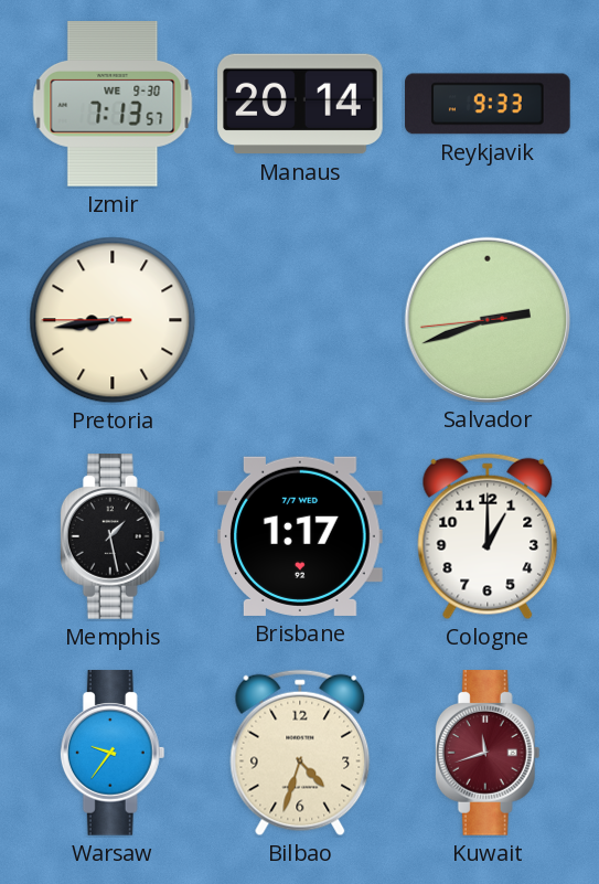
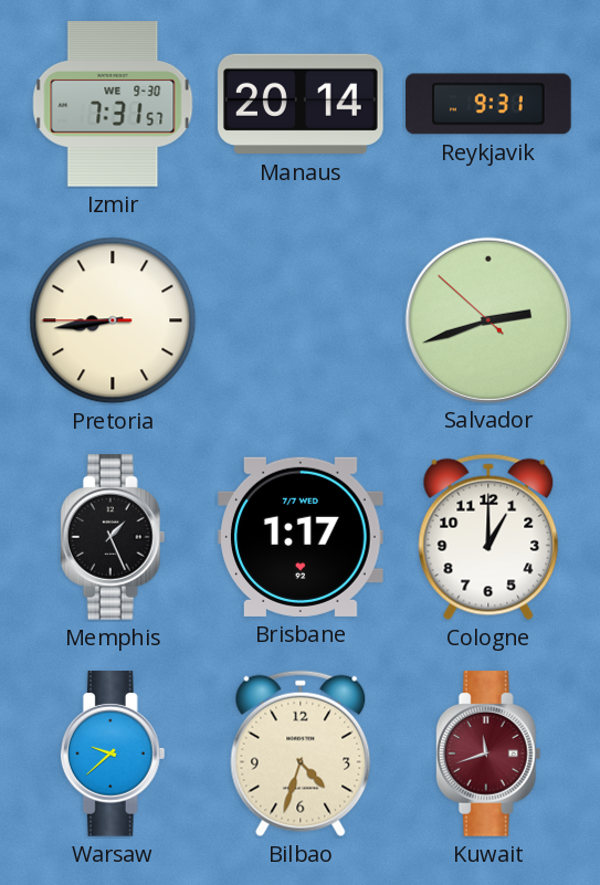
Izmir: 7:13 -> 7:31 (113, 104)
Reykjavik: 9:33 -> 9:31 (488, 104)
Salvador: 2:41:44 -> 2:41:52 (487, 319)
Memphis: 1:28 -> 1:26 (113, 537)
Warsaw: 9:36 -> 9:38 (113, 754)
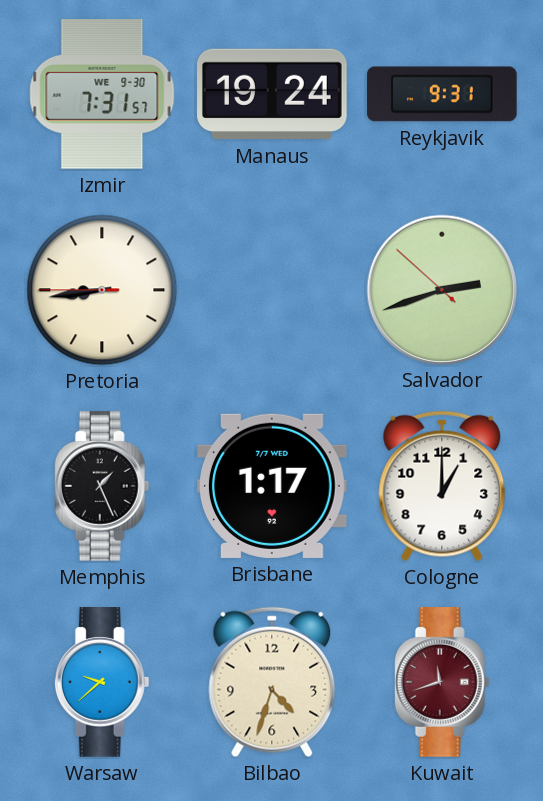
Manaus: 20:14 -> 19:24 (272, 94)
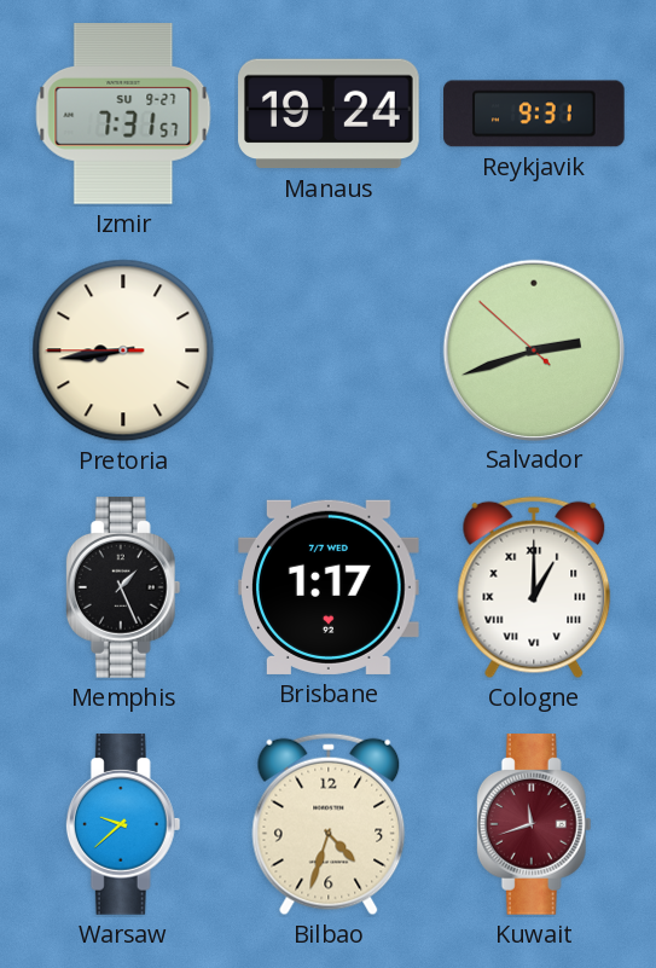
Izmir date: WE 9-30 -> SU 9-27 (123, 114)
Cologne numerals: Arabic -> Roman (534, 587)
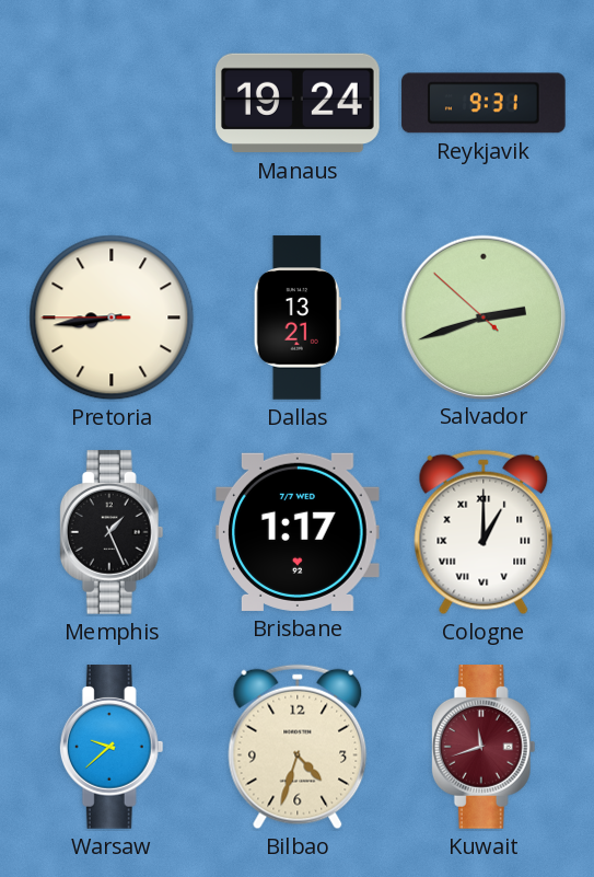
Izmir: 7:31 -> none (123, 114)
Dallas: none -> 13:21 (298, 318)
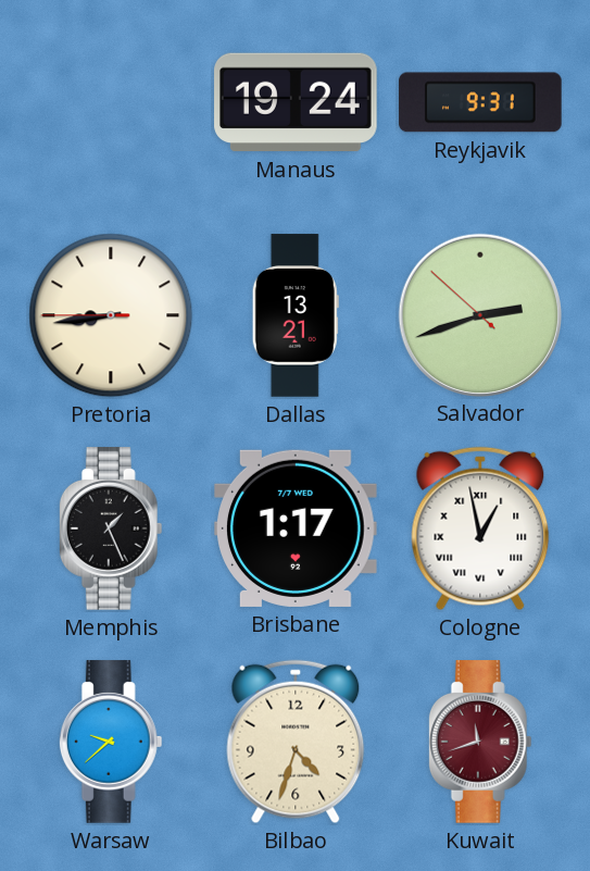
Cologne: 1:00 -> 12:58 (480, 528)
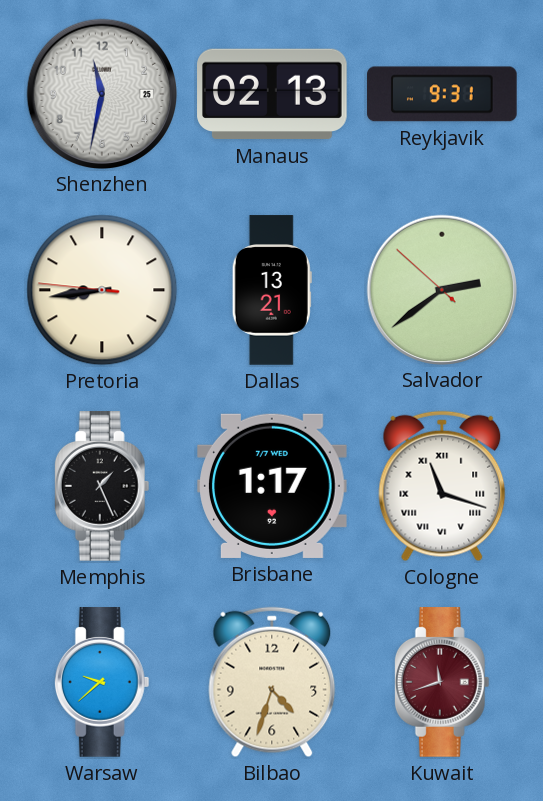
Shenzhen: none -> 11:32 (101, 93)
Manaus: 19:24 -> 02:13 (272, 94)
Pretoria: 8:43:45 -> 8:43:46 (102, 290)
Salvador: 2:41 -> 2:38 (441, 289)
Cologne: 12:58 -> 11:18 (442, 486)
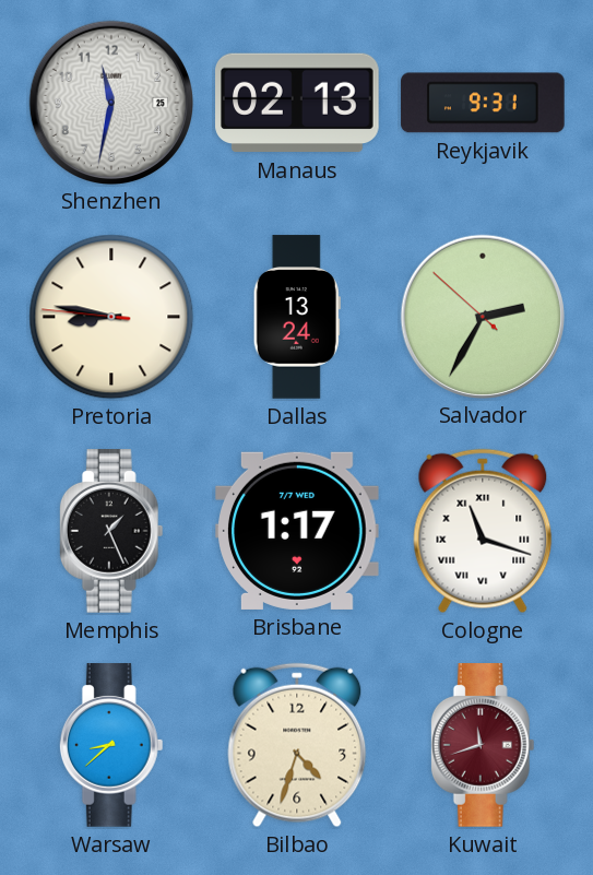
Pretoria: 8:43 -> 8:46 (111, 317)
Dallas: 13:21 -> 13:24 (297, 317)
Salvador: 2:38 -> 2:34 (482, 316)
Warsaw: 9:38 -> 8:38 (111, 745)
